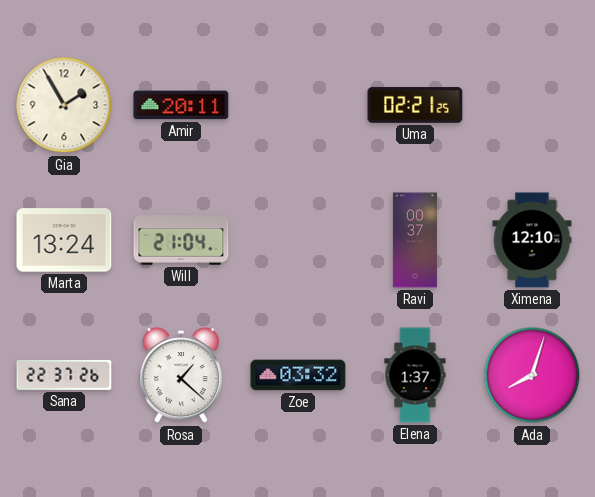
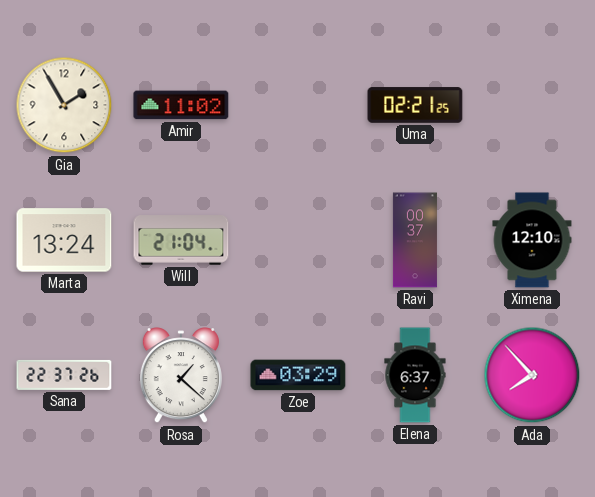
Amir: 20:11 -> 11:02 (181, 105)
Zoe: 03:32 -> 03:29 (298, 375)
Elena: 1:37 -> 6:37 (415, 375)
Ada: 8:03 -> 7:53 (532, 375)
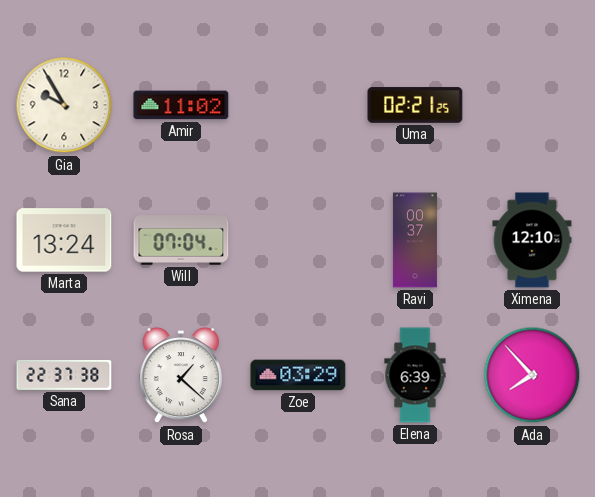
Gia: 1:55 -> 9:55 (64, 105)
Will: 21:04 -> 07:04 (181, 240)
Sana: 22:37:26 -> 22:37:38 (64, 375)
Elena: 6:37 -> 6:39 (415, 375)
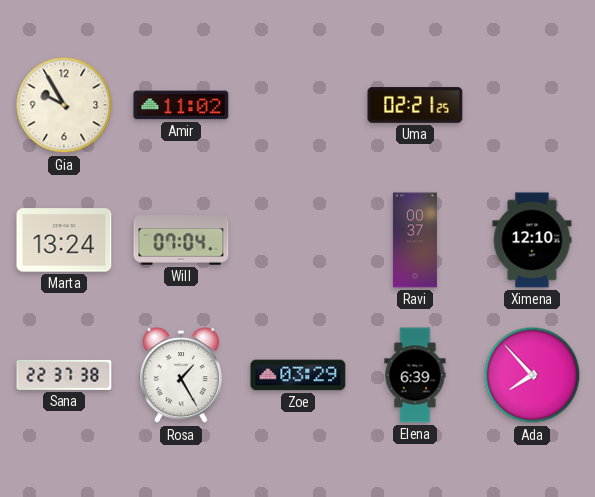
Rosa: 1:22 -> 1:25 (181, 376)
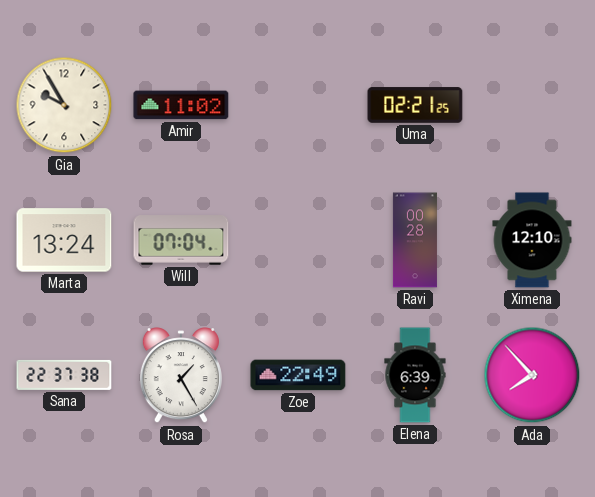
Ravi: 00:37 -> 00:28 (415, 240)
Zoe: 03:29 -> 22:49 (298, 375)
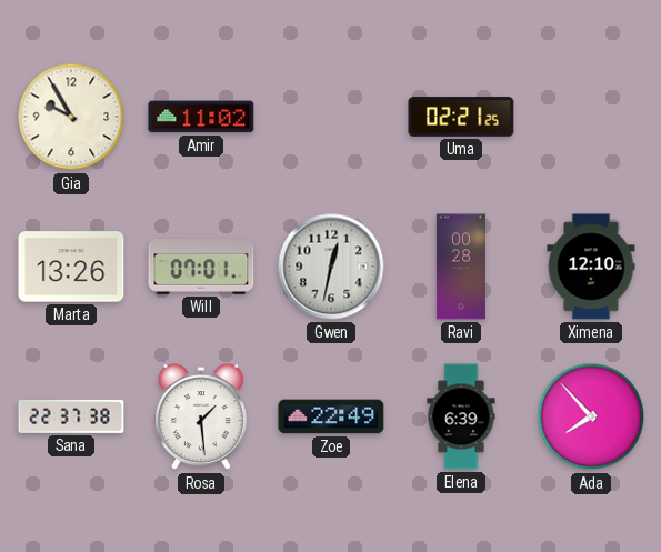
Marta: 13:24 -> 13:26 (71, 267)
Will: 07:04 -> 07:01 (201, 267)
Gwen: none -> 12:32 (331, 267)
Rosa: 1:25 -> 1:29 (201, 418)
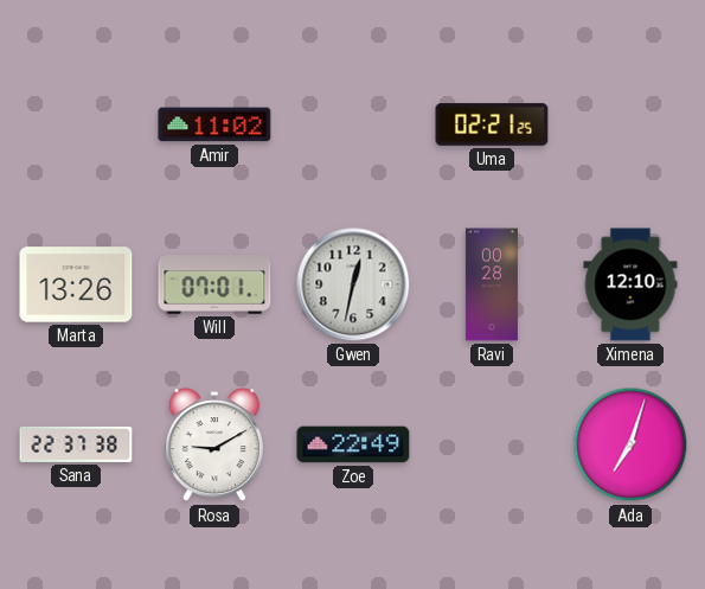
Gia: 9:55 -> none (71, 117)
Rosa: 1:29 -> 9:10 (214, 446)
Elena: 6:39 -> none (461, 416)
Ada: 7:53 -> 7:03 (630, 444)
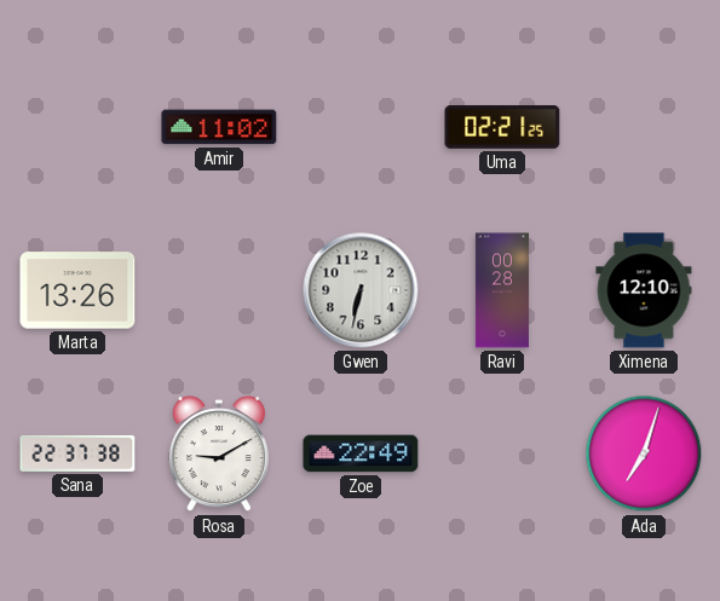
Will: 07:01 -> none (214, 284)
Gwen: 12:32 -> 6:32 (361, 290)
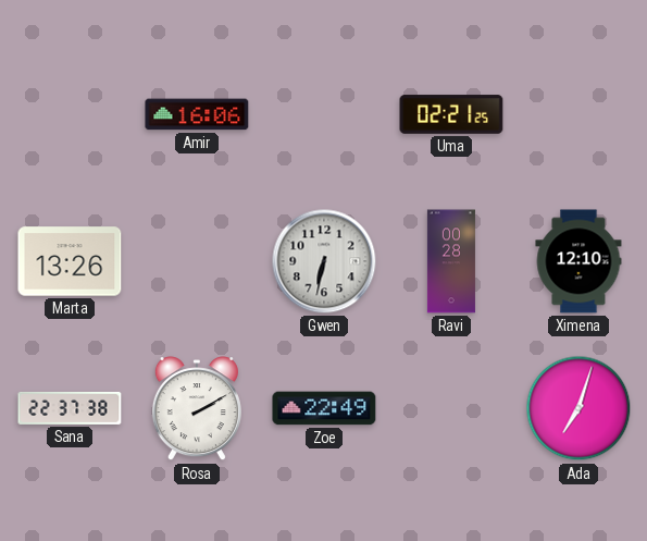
Amir: 11:02 -> 16:06 (197, 114)
Rosa: 9:10 -> 2:10 (197, 409)
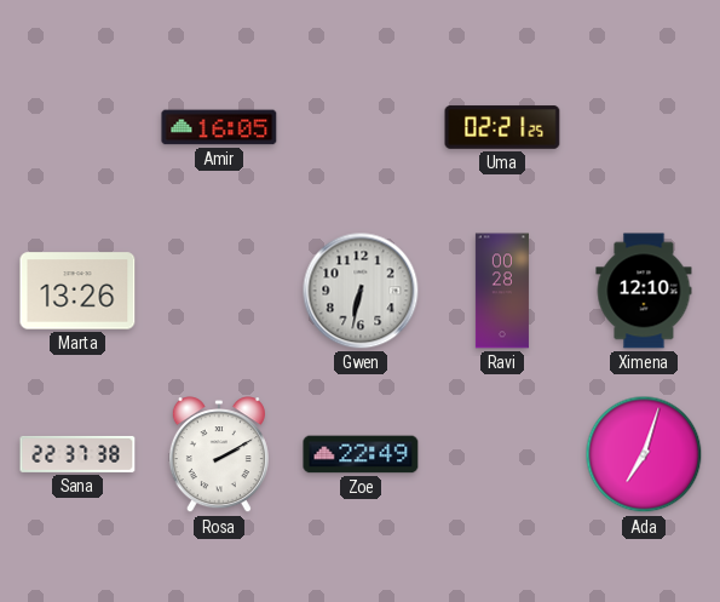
Amir: 16:06 -> 16:05 (219, 127)
